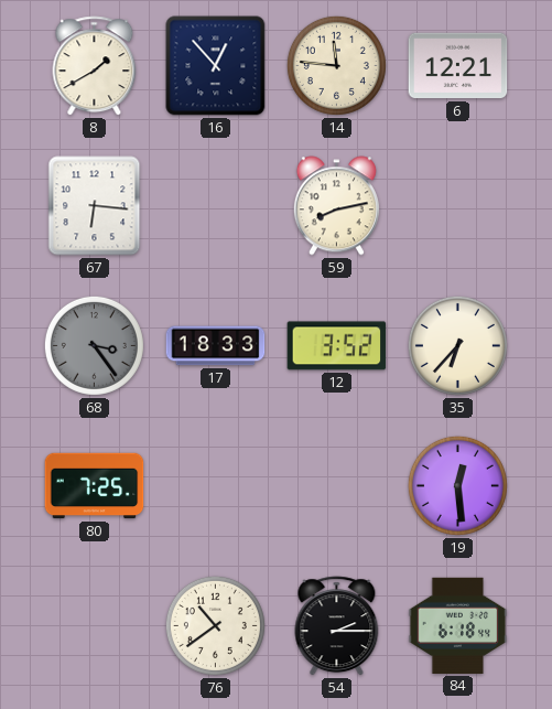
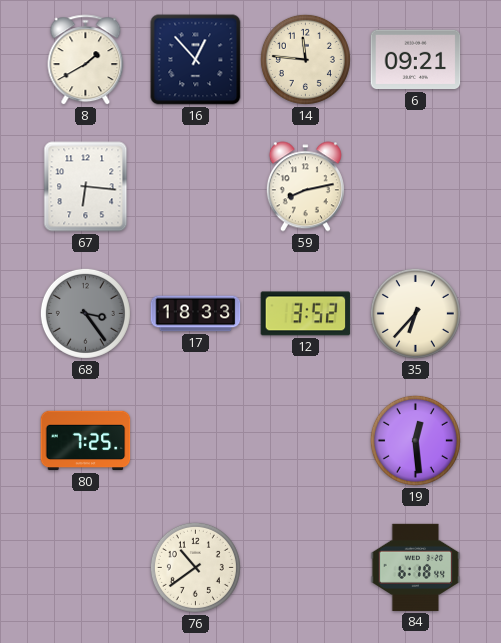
6: 12:21 -> 09:21 (416, 60)
54: 2:15 -> none (337, 626)
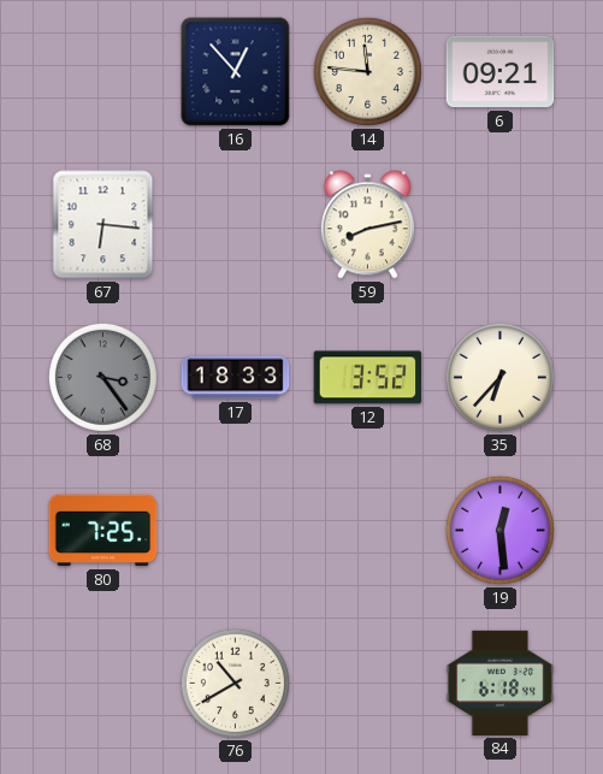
8: 1:40 -> none (86, 60)
76: 10:39 -> 10:40 (235, 683)
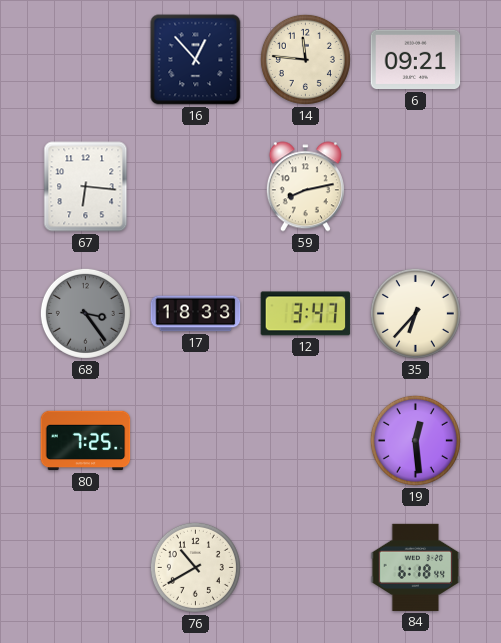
12: 3:52 -> 3:47 (306, 314)
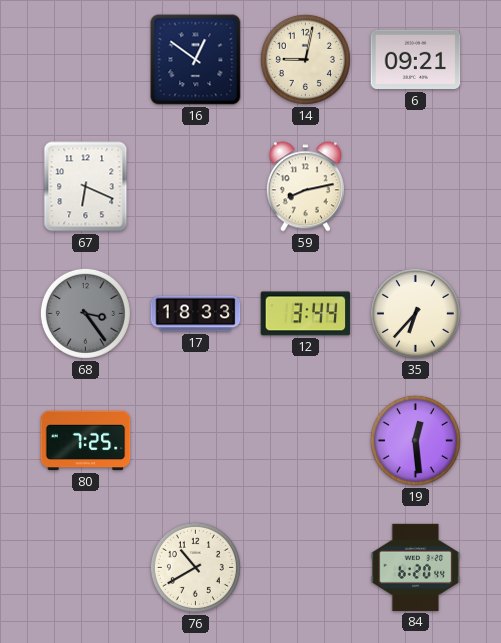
16: 12:53 -> 12:51 (196, 60)
14: 11:46 -> 9:02 (305, 59)
67: 6:16 -> 6:19 (86, 187)
12: 3:47 -> 3:44 (306, 314)
84: 6:18 -> 6:20 (416, 567)
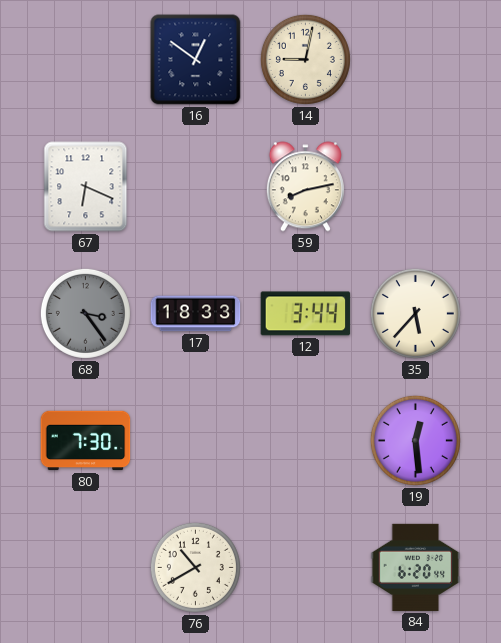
6: 09:21 -> none (416, 60)
35: 6:37 -> 5:37 (415, 313)
80: 7:25 -> 7:30 (86, 441)
